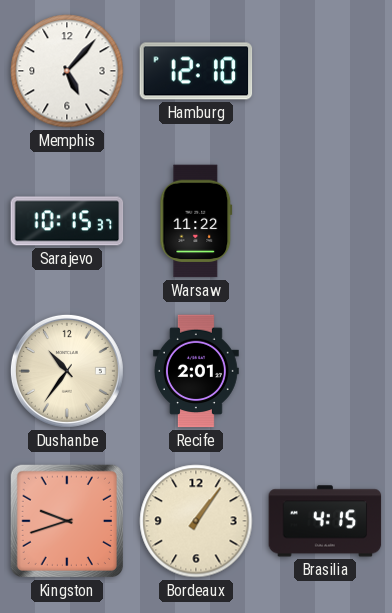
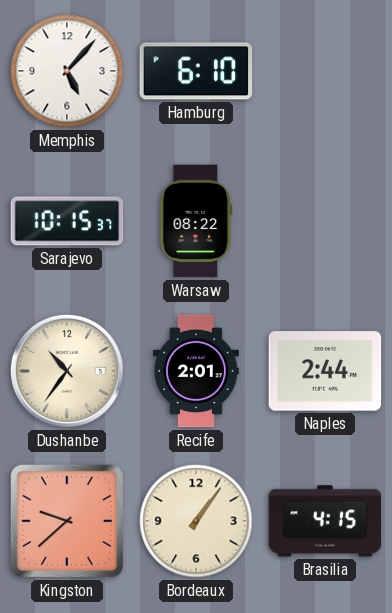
Hamburg: 12:10 -> 6:10 (196, 71)
Warsaw: 11:22 -> 08:22 (196, 221)
Naples: none -> 2:44 (325, 371)
Kingston: 9:42 -> 9:38 (67, 521)
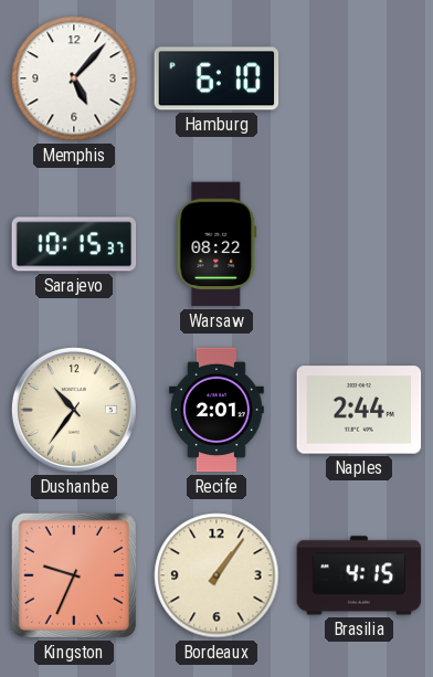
Kingston: 9:38 -> 9:34 (74, 575)
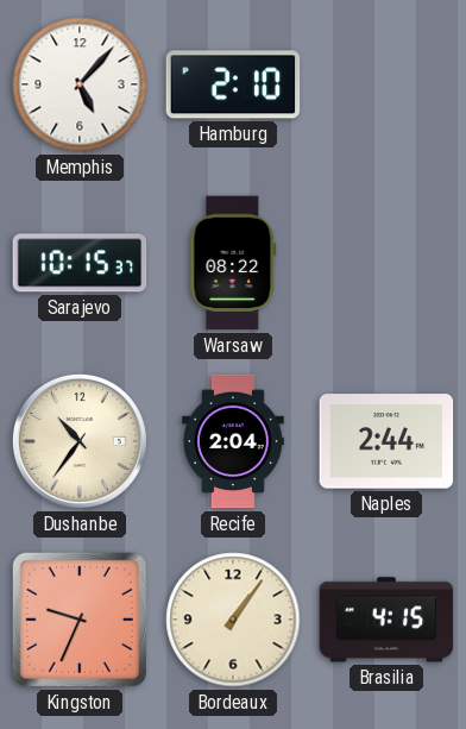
Hamburg: 6:10 -> 2:10 (233, 84)
Recife: 2:01 -> 2:04 (233, 441)
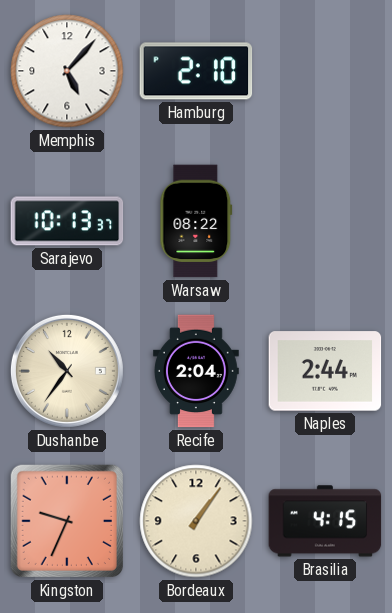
Sarajevo: 10:15 -> 10:13 (67, 221)
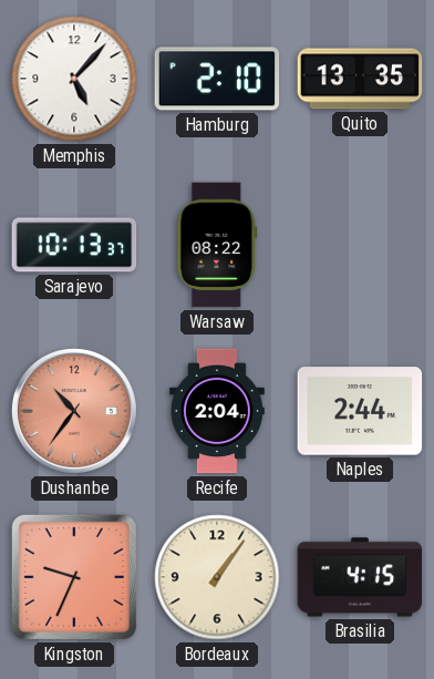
Quito: none -> 13:35 (360, 79)
Dushanbe dial: cream -> salmon (74, 411)
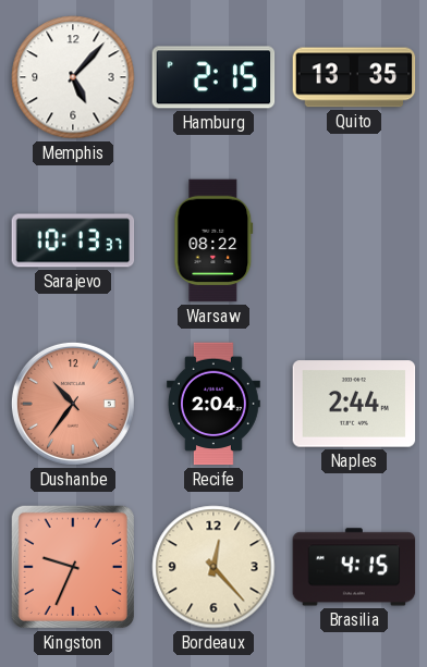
Hamburg: 2:10 -> 2:15 (213, 77)
Bordeaux: 1:06 -> 12:23 (213, 567)
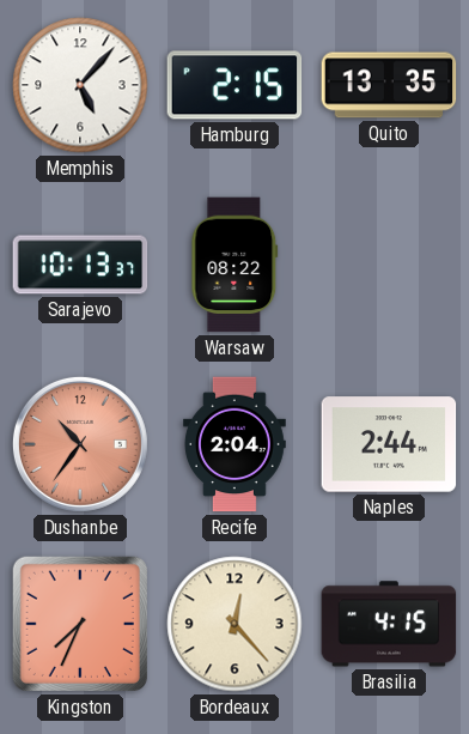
Kingston: 9:34 -> 7:34 (80, 624)
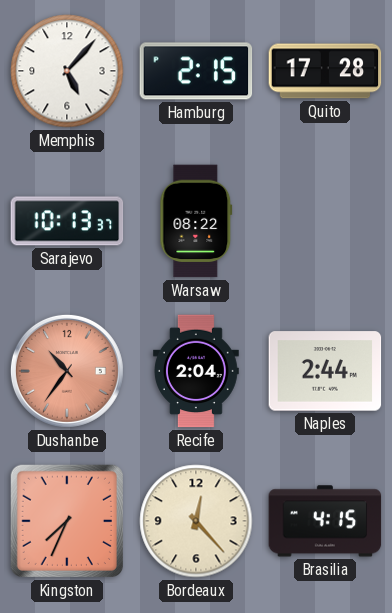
Quito: 13:35 -> 17:28 (325, 71)
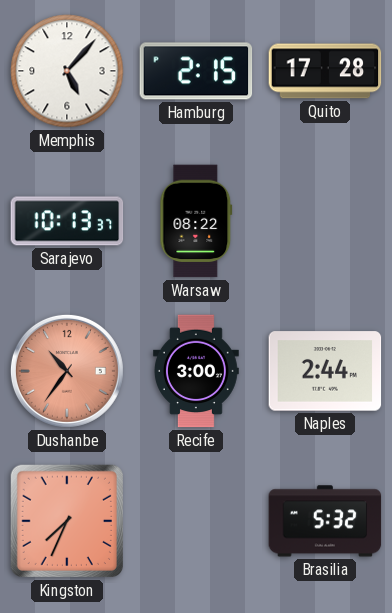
Recife: 2:04 -> 3:00 (196, 371)
Bordeaux: 12:23 -> none (196, 521)
Brasilia: 4:15 -> 5:32 (325, 521)
